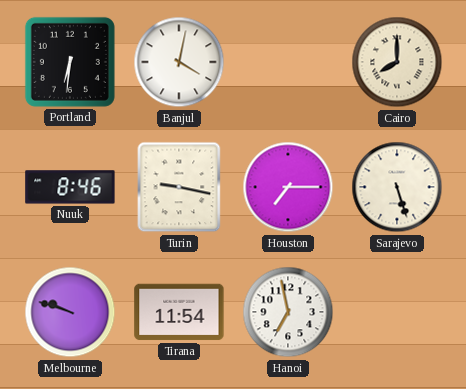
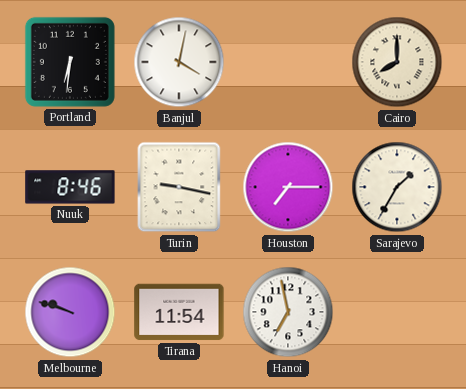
Sarajevo: 5:27 -> 1:35 (397, 187)
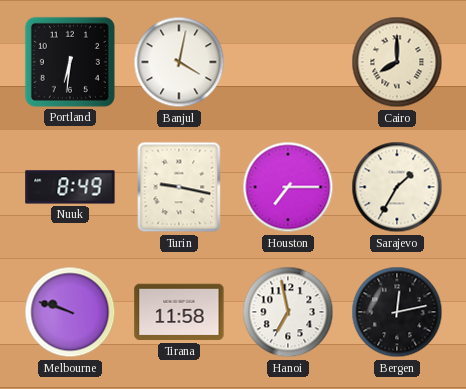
Nuuk: 8:46 -> 8:49 (70, 187)
Tirana: 11:54 -> 11:58 (179, 312)
Bergen: none -> 12:13 (397, 312)
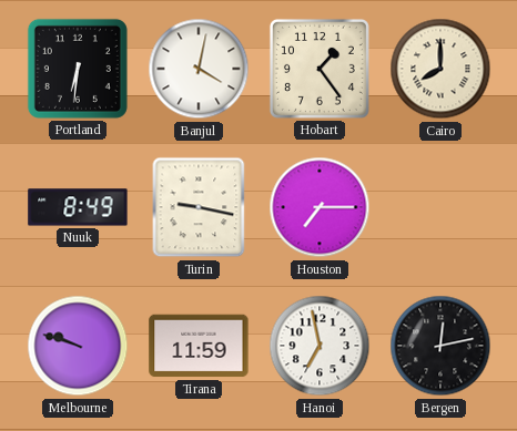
Hobart: none -> 1:24 (320, 69)
Sarajevo: 1:35 -> none (397, 187)
Tirana: 11:58 -> 11:59 (199, 346)
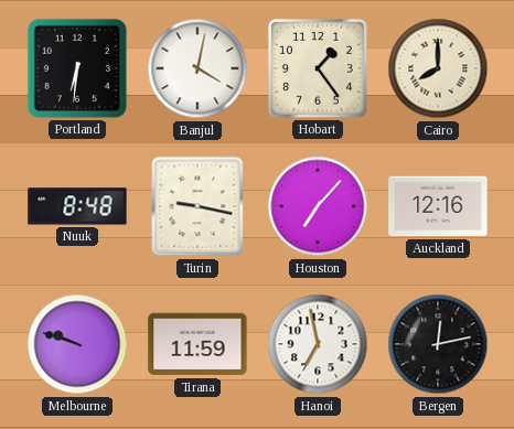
Nuuk: 8:49 -> 8:48 (77, 206)
Houston: 7:15 -> 7:07 (318, 206)
Auckland: none -> 12:16 (438, 206)
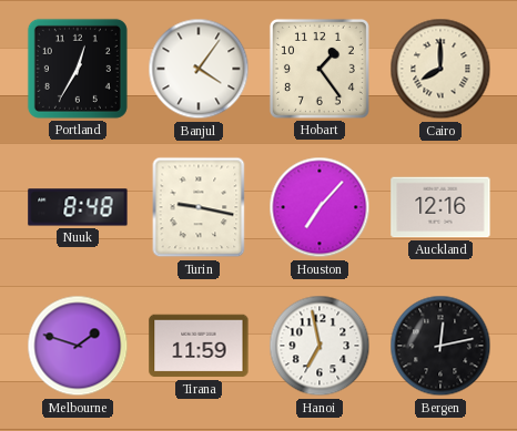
Portland: 6:31 -> 12:35 (78, 69)
Banjul: 4:02 -> 4:06 (199, 69)
Melbourne: 9:48 -> 1:48 (78, 346)
